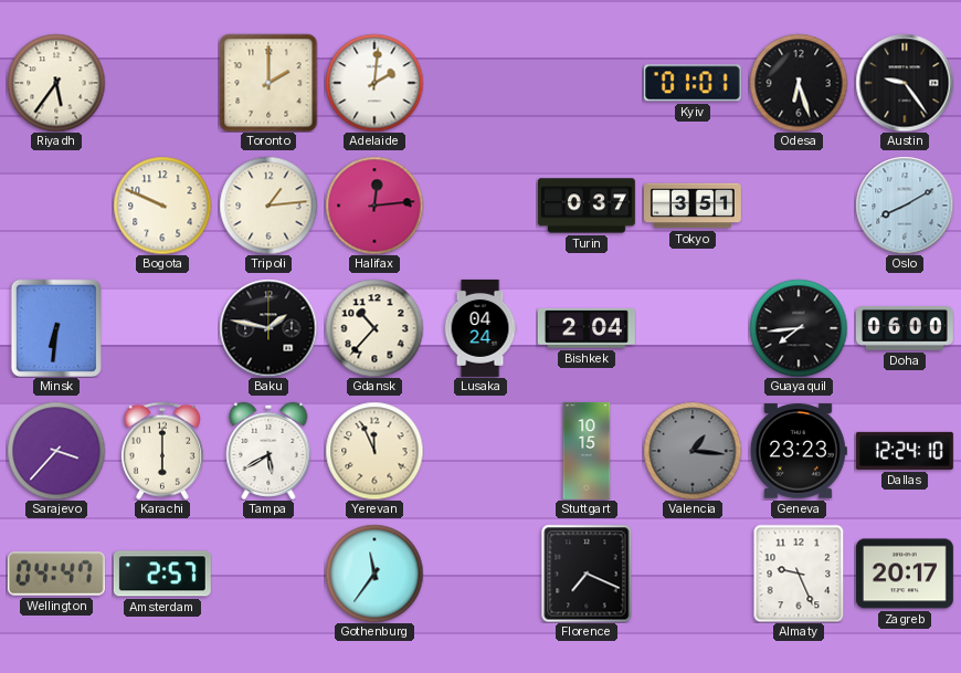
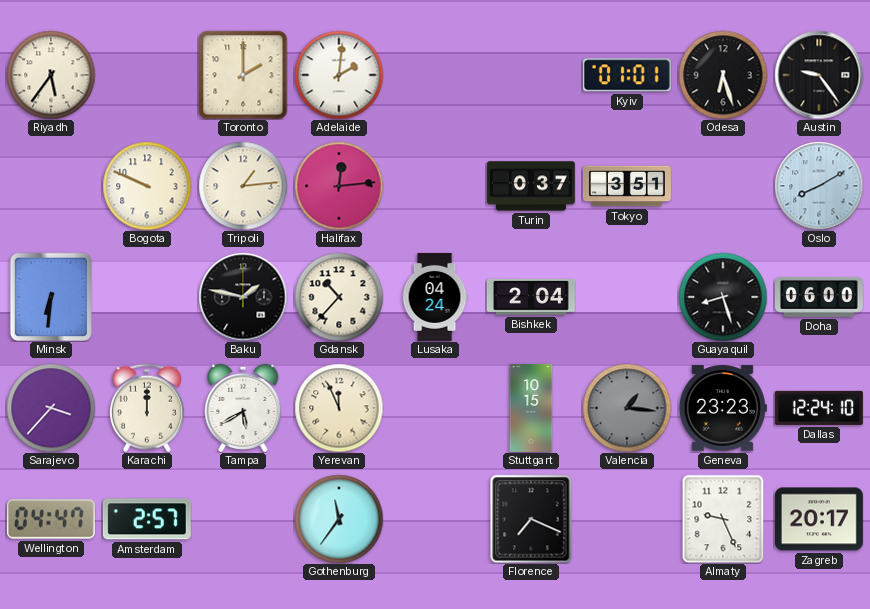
Guayaquil: 7:44 -> 8:27 (723, 297)
Karachi: 6:00 -> 12:00 (147, 408)
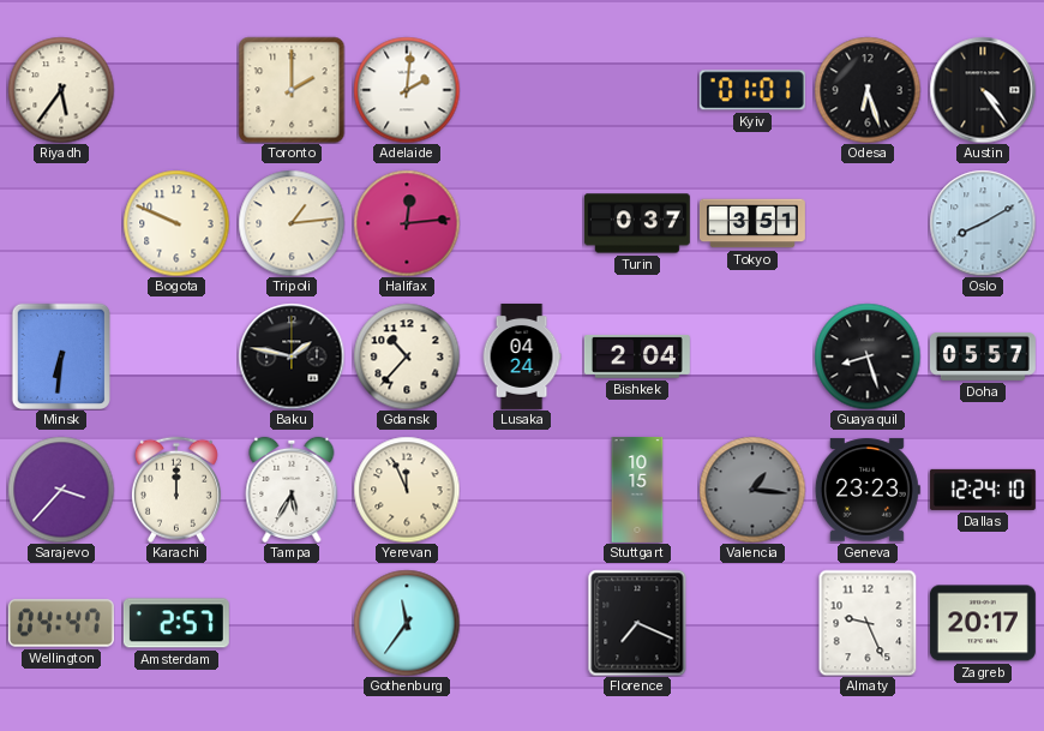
Austin: 9:24 -> 4:24 (983, 90)
Doha: 06:00 -> 05:57 (983, 356)
Tampa: 5:40 -> 5:35 (292, 490)
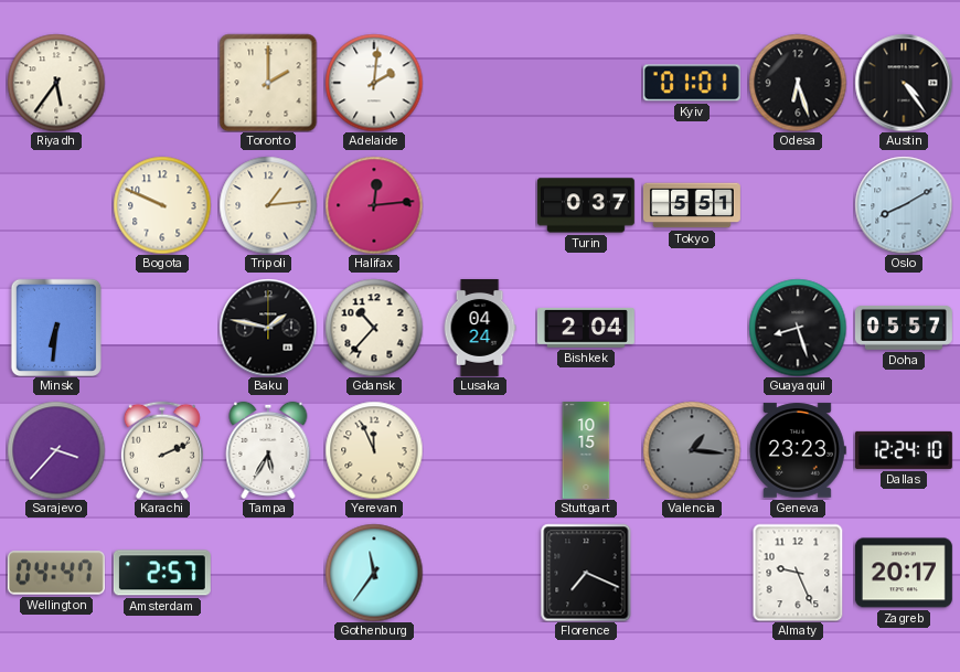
Tokyo: 3:51 -> 5:51 (692, 205)
Karachi: 12:00 -> 2:11 (162, 450)
